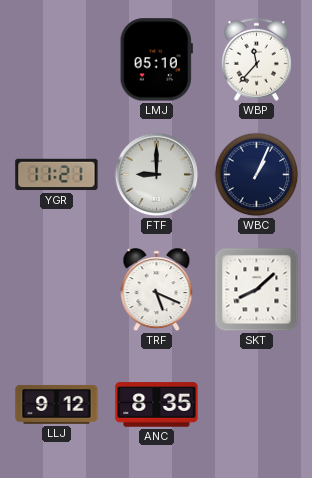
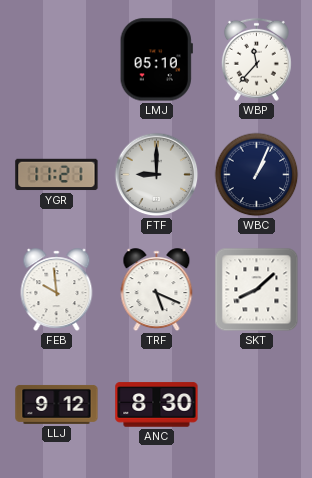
FEB: none -> 9:59 (57, 290)
ANC: 8:35 -> 8:30 (157, 405)
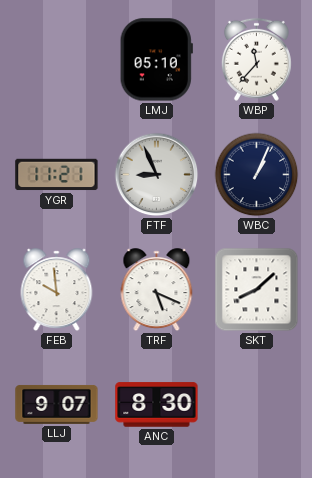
FTF: 9:00 -> 8:56 (157, 175)
LLJ: 9:12 -> 9:07 (57, 404)
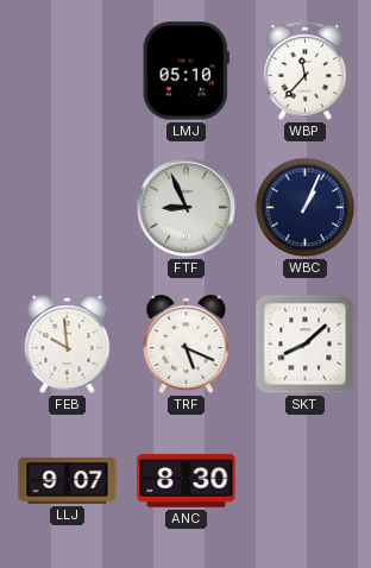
YGR: 11:21 -> none (57, 175)
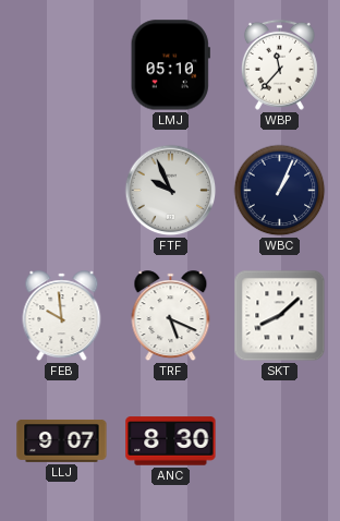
FTF: 8:56 -> 9:56 (171, 191)
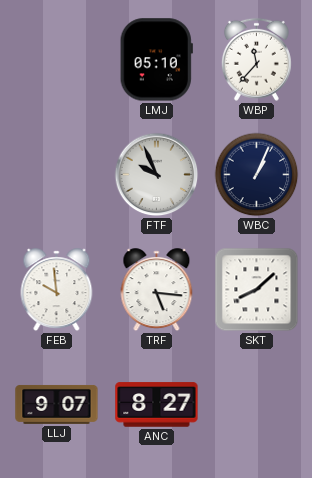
TRF: 5:19 -> 5:16 (157, 290)
ANC: 8:30 -> 8:27 (157, 405)
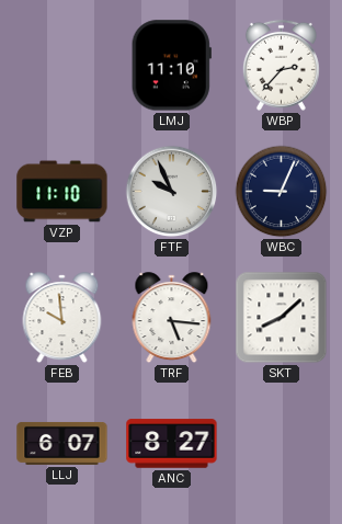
LMJ: 05:10 -> 11:10 (171, 66)
WBP: 11:37 -> 2:37 (281, 65)
VZP: none -> 11:10 (62, 192)
WBC: 1:04 -> 9:04 (282, 192)
LLJ: 9:07 -> 6:07 (62, 443)
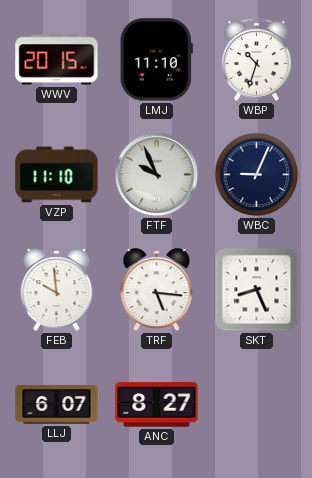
WWV: none -> 20:15 (57, 60)
WBP: 2:37 -> 10:33 (256, 59)
SKT: 8:08 -> 8:26 (257, 290)
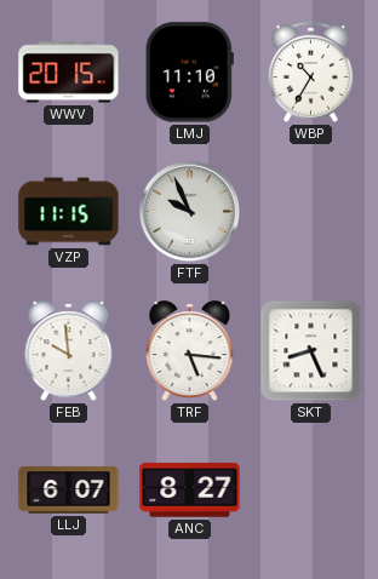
WBP: 10:33 -> 10:35 (310, 71)
VZP: 11:10 -> 11:15 (69, 212)
WBC: 9:04 -> none (257, 175)
